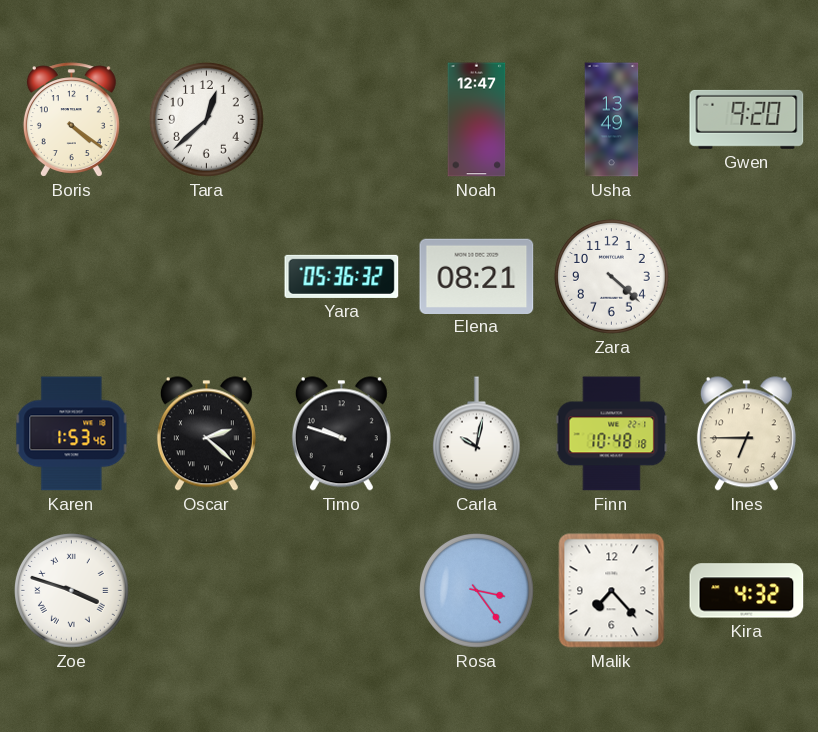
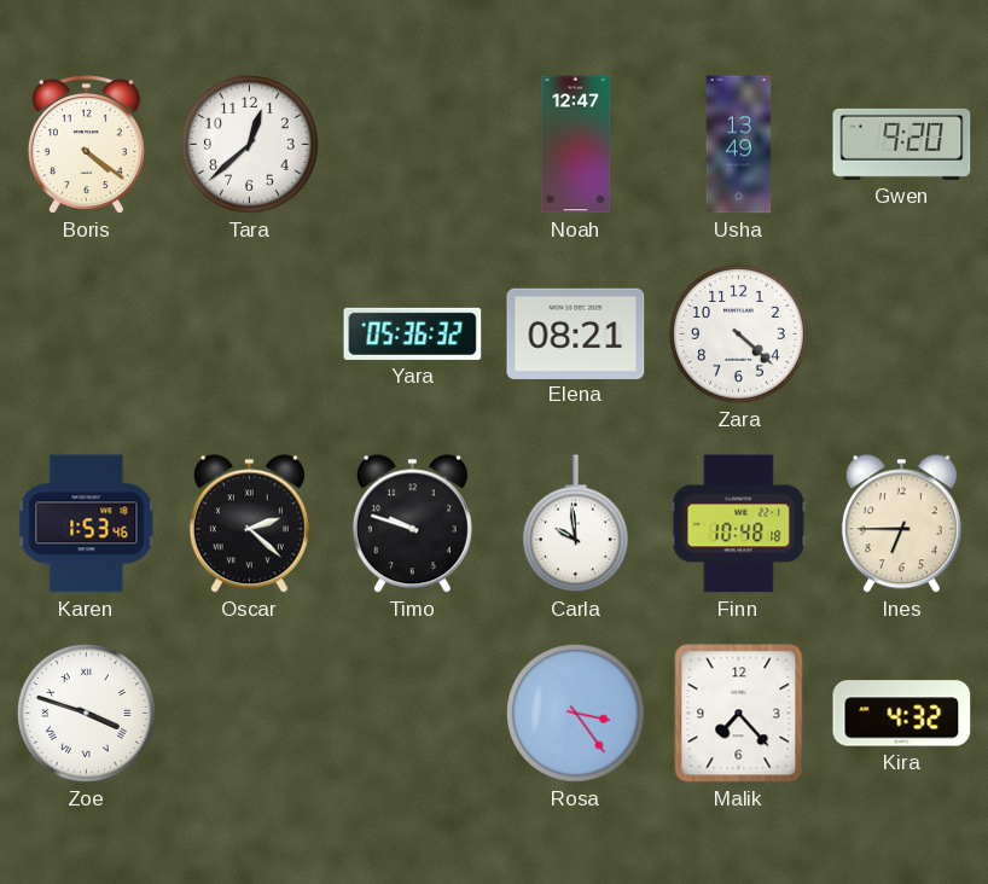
Carla: 10:02 -> 9:59 (575, 524)
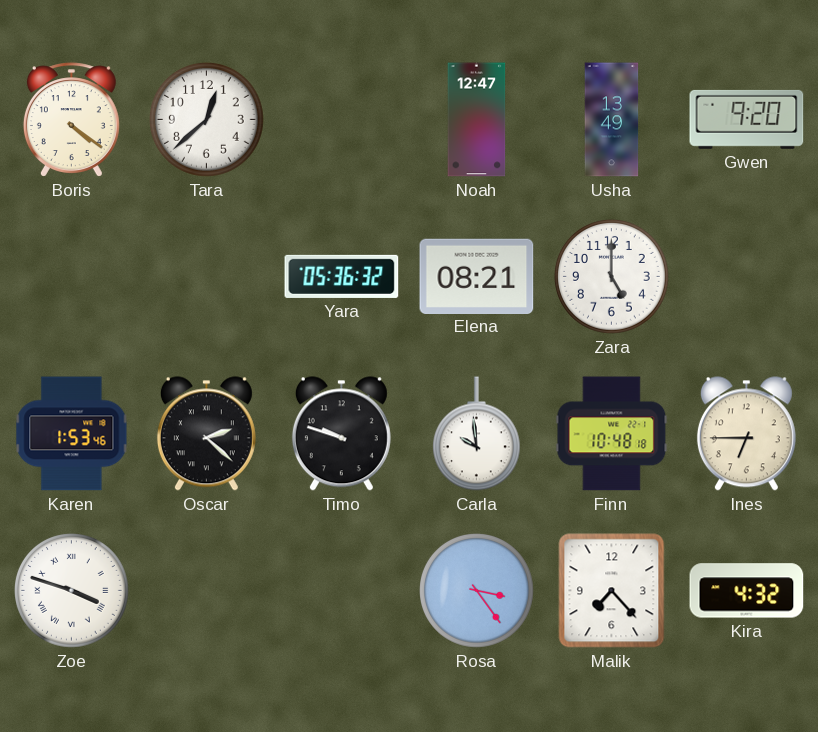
Zara: 4:22 -> 5:00 (612, 277)
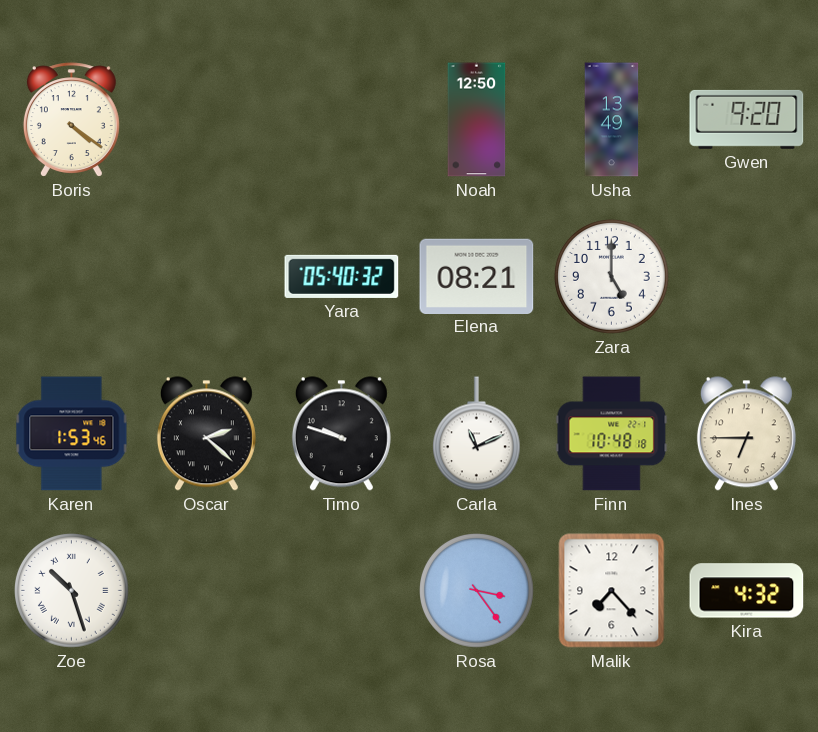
Tara: 12:38 -> none (207, 120)
Noah: 12:47 -> 12:50 (477, 120)
Yara: 05:36 -> 05:40 (342, 276)
Carla: 9:59 -> 11:11 (476, 434)
Zoe: 3:48 -> 10:27 (72, 591)
